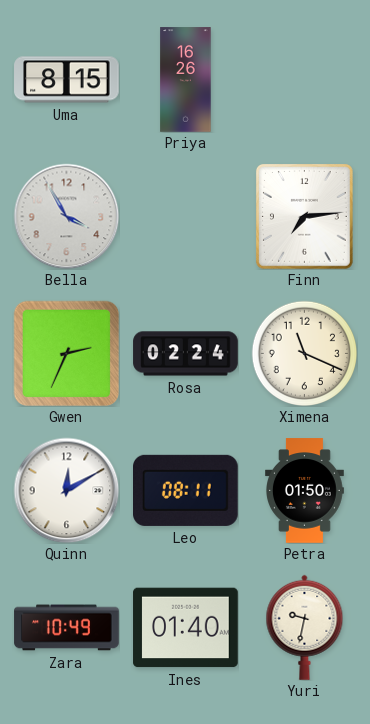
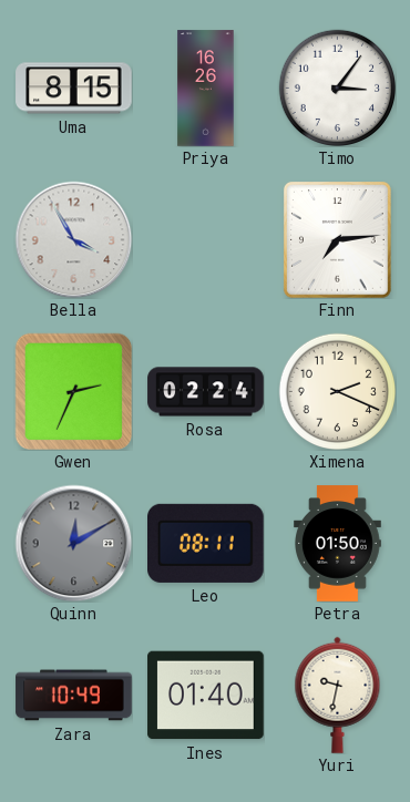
Timo: none -> 3:06 (337, 88)
Ximena: 11:19 -> 2:19 (337, 391)
Quinn dial: white -> grey (73, 543)
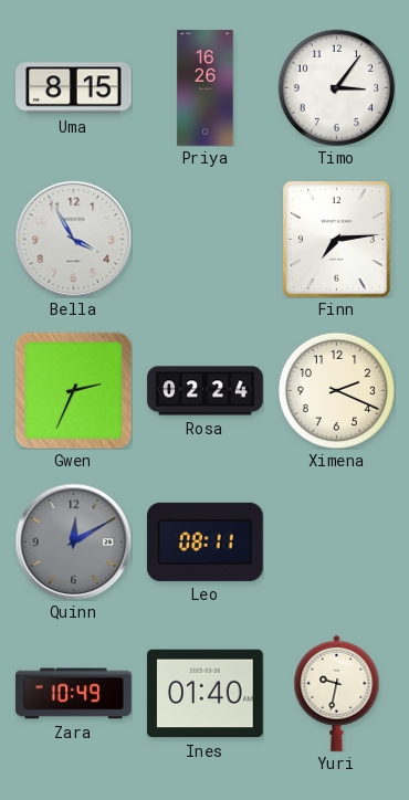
Petra: 01:50 -> none (338, 544)
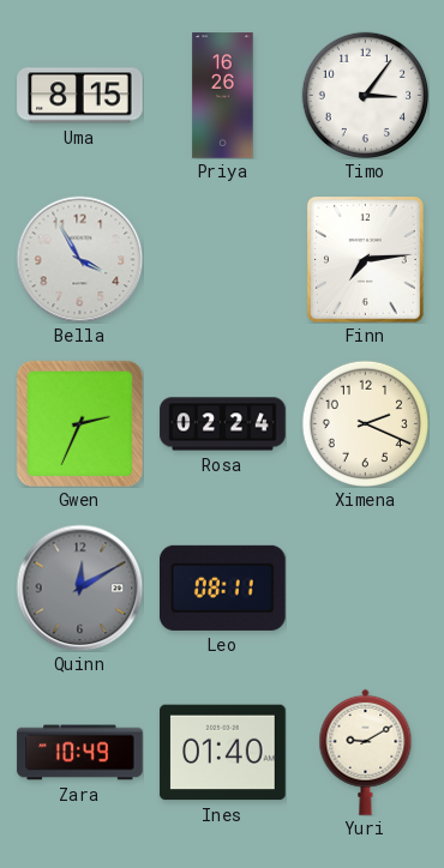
Yuri: 9:32 -> 9:10 (366, 752)
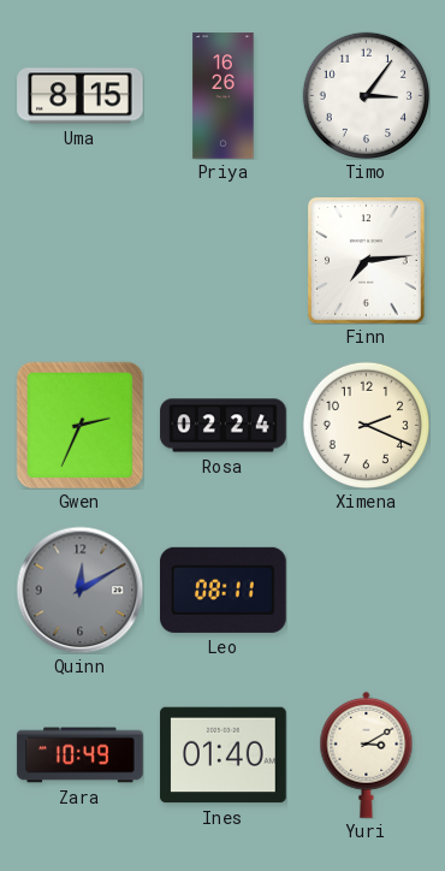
Bella: 3:55 -> none (79, 259)
Yuri: 9:10 -> 3:10 (367, 754)
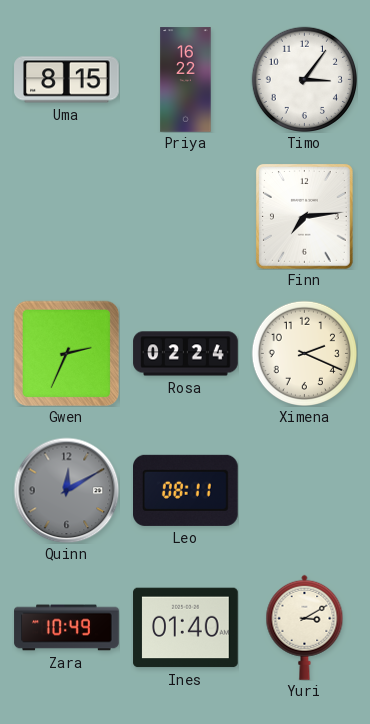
Priya: 16:26 -> 16:22 (186, 80)
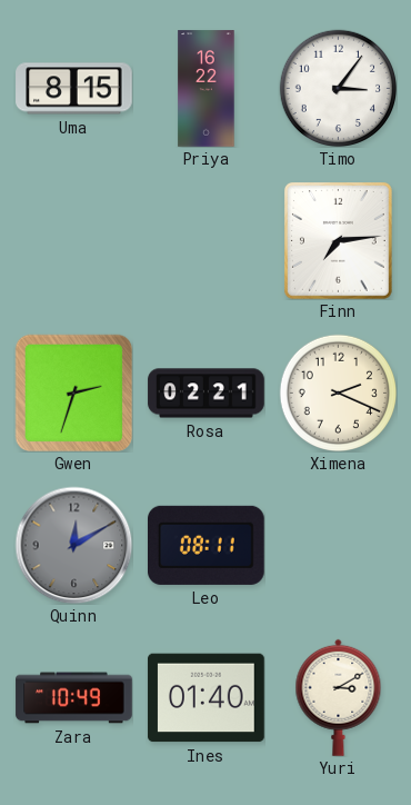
Gwen: 2:34 -> 2:33 (73, 392)
Rosa: 02:24 -> 02:21 (207, 394)
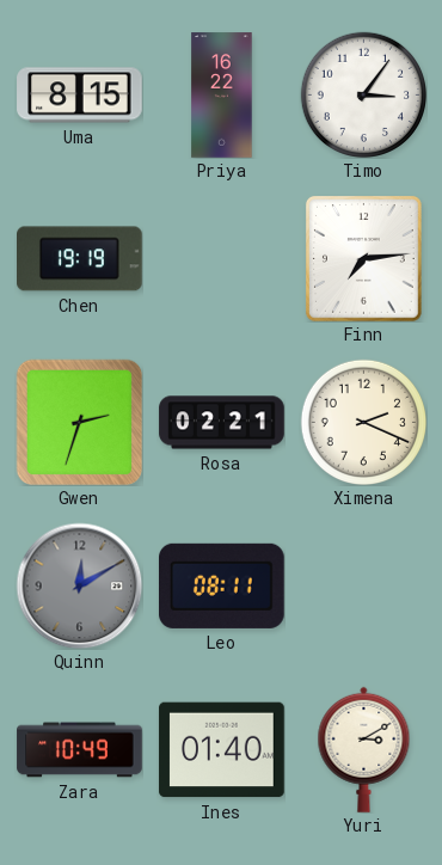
Chen: none -> 19:19 (80, 259)
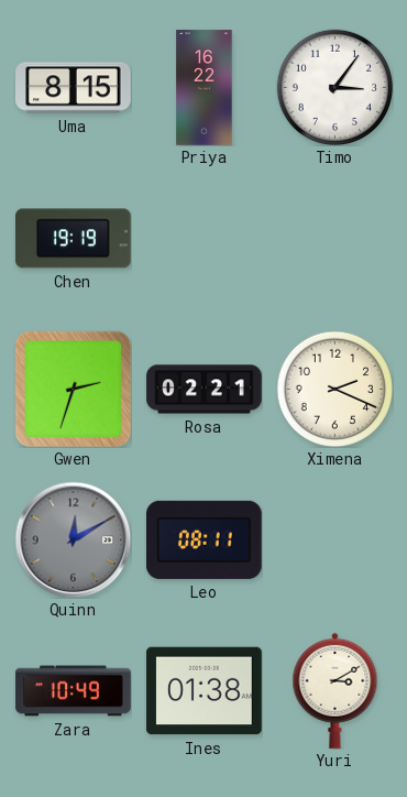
Finn: 7:14 -> none (363, 259)
Ines: 01:40 -> 01:38 (205, 691)
